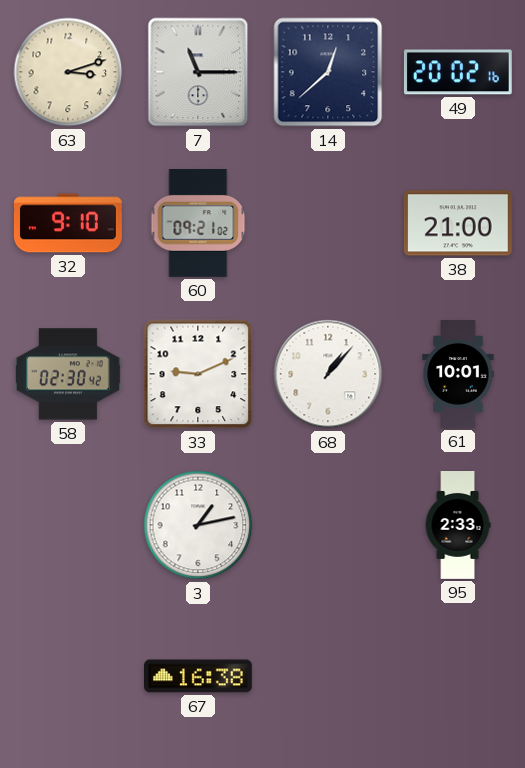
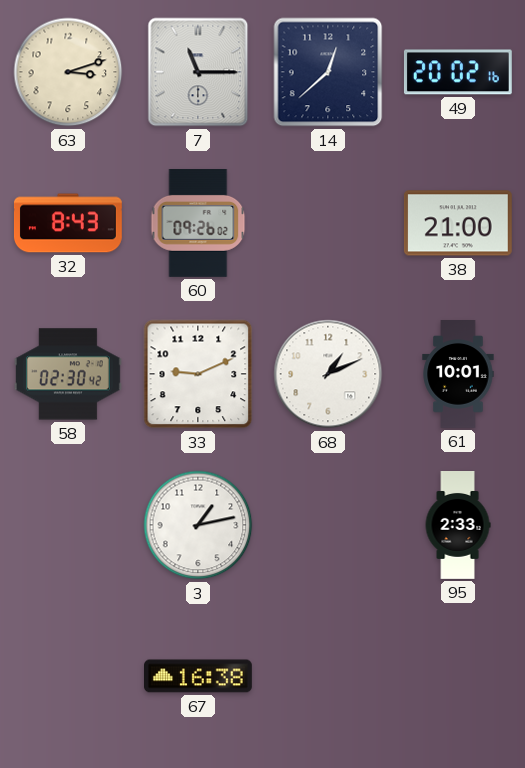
32: 9:10 -> 8:43 (68, 223)
60: 09:21 -> 09:26 (198, 224)
68: 1:07 -> 1:11 (328, 374)
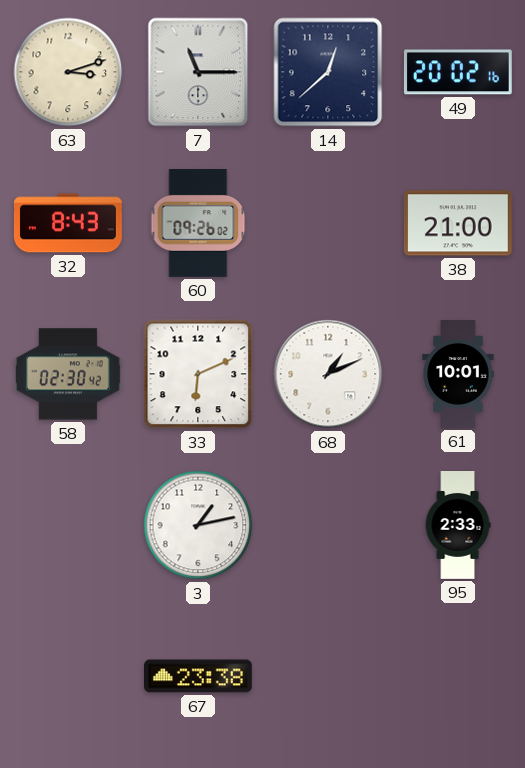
33: 9:11 -> 6:11 (198, 374)
67: 16:38 -> 23:38 (199, 676)
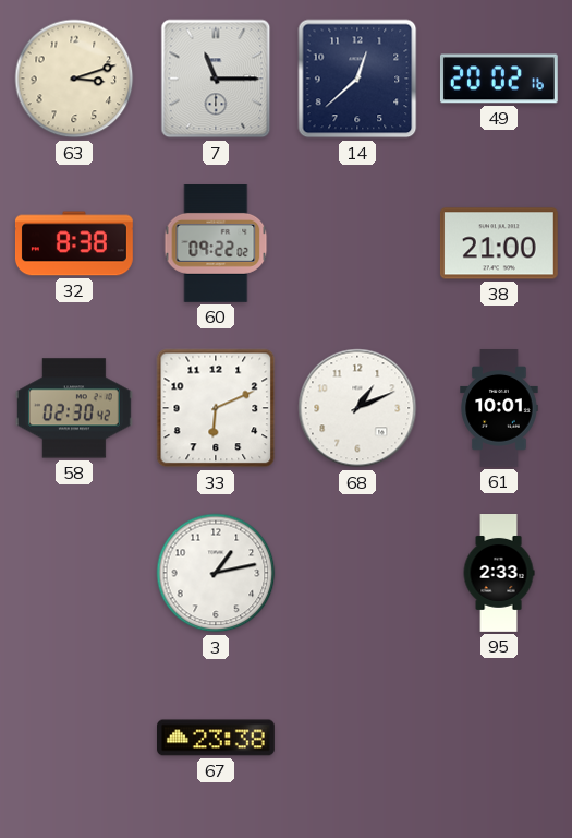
32: 8:43 -> 8:38 (74, 243)
60: 09:26 -> 09:22 (216, 244)
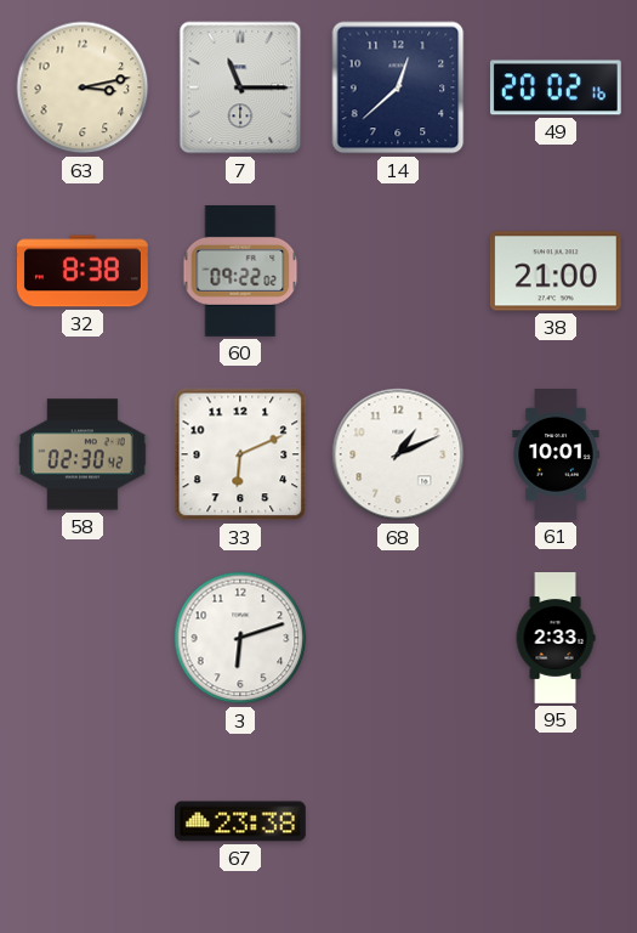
63: 3:12 -> 3:13 (83, 87)
3: 1:13 -> 6:12 (240, 638)
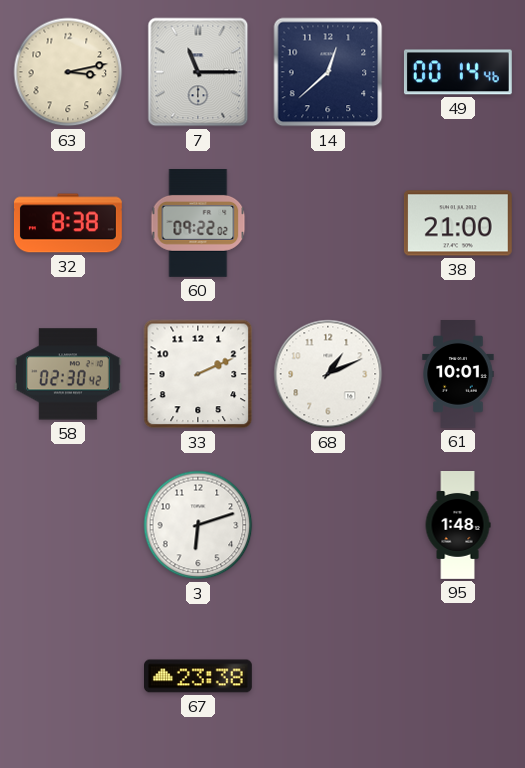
49: 20:02 -> 00:14 (458, 72)
33: 6:11 -> 2:11 (198, 374)
95: 2:33 -> 1:48 (458, 526)
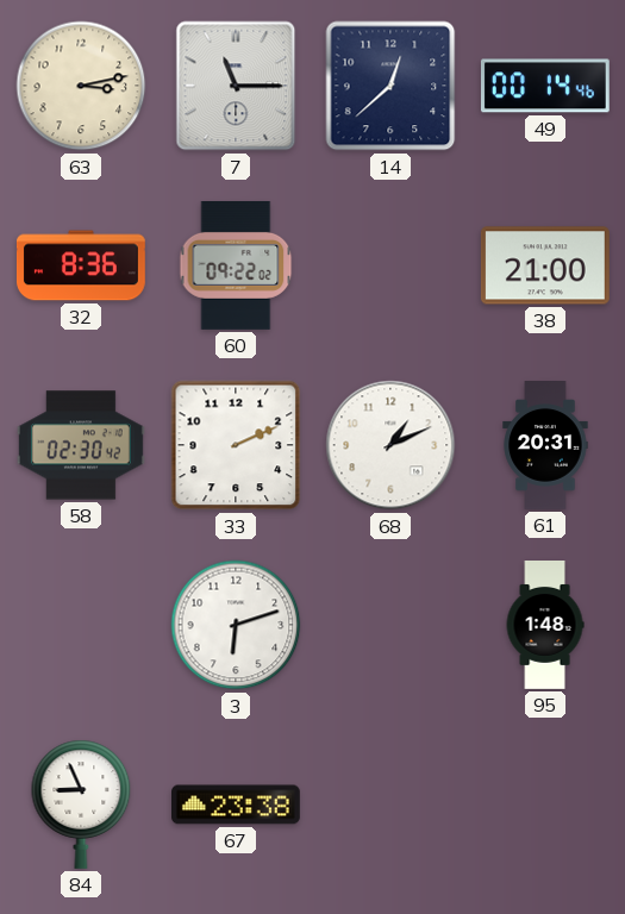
32: 8:38 -> 8:36 (81, 265)
61: 10:01 -> 20:31 (545, 446)
84: none -> 8:56 (81, 805)
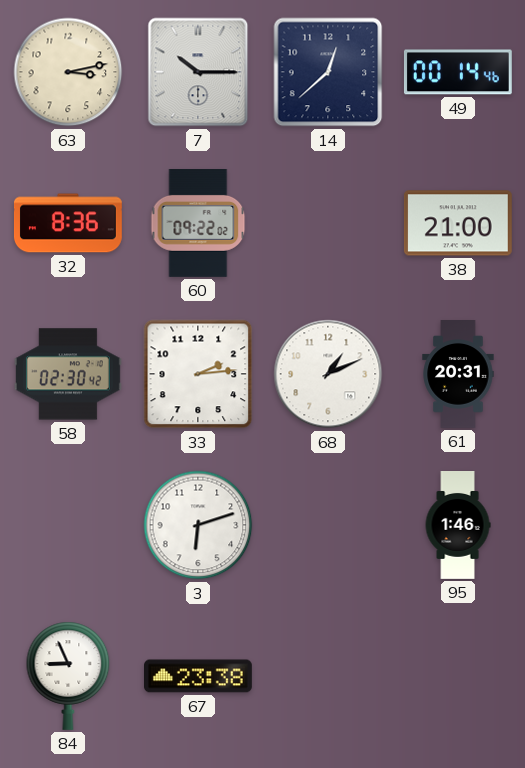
7: 11:15 -> 10:15 (198, 72)
33: 2:11 -> 2:14 (198, 374)
95: 1:48 -> 1:46 (458, 526)
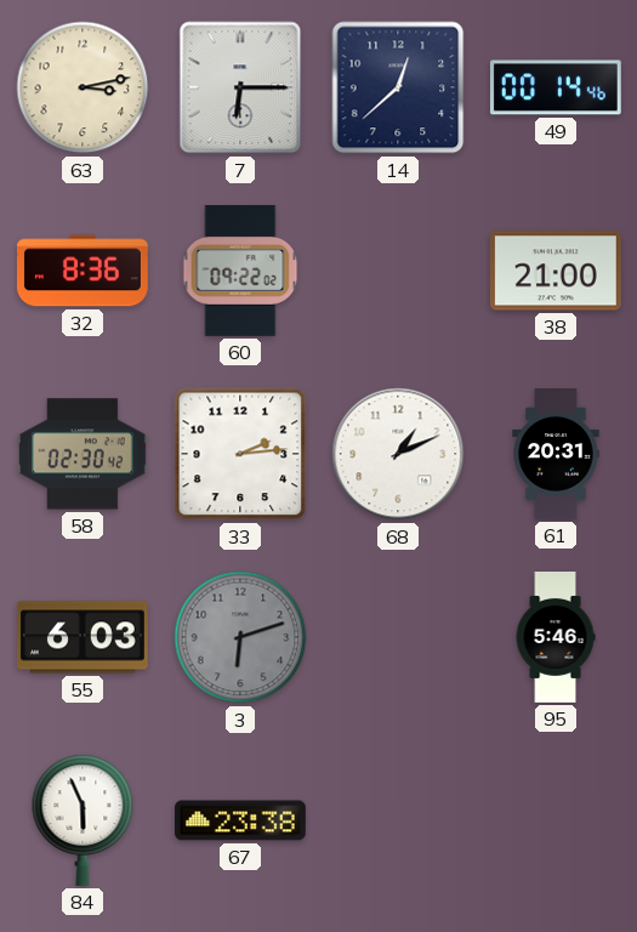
7: 10:15 -> 6:15 (240, 87)
55: none -> 6:03 (83, 637)
3 dial: white -> grey (240, 637)
95: 1:46 -> 5:46 (556, 638)
84: 8:56 -> 5:56 (83, 820)
